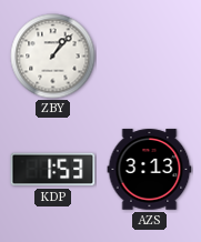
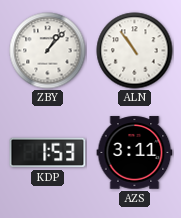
ALN: none -> 10:54 (135, 51)
AZS: 3:13 -> 3:11 (135, 153)
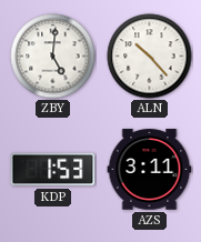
ZBY: 1:07 -> 5:01 (53, 57)
ALN: 10:54 -> 10:23 (150, 57)
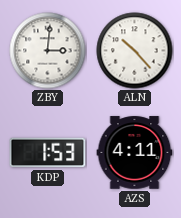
ZBY: 5:01 -> 3:01 (48, 51)
AZS: 3:11 -> 4:11 (135, 153)
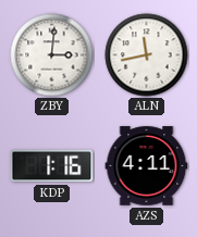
ALN: 10:23 -> 11:43 (147, 55)
KDP: 1:53 -> 1:16 (52, 166)
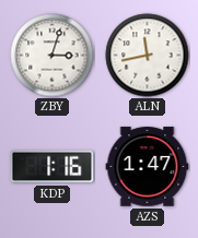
ZBY: 3:01 -> 3:03 (53, 56)
AZS: 4:11 -> 1:47 (148, 167)
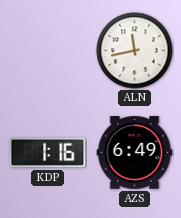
ZBY: 3:03 -> none (53, 56)
AZS: 1:47 -> 6:49 (135, 153)
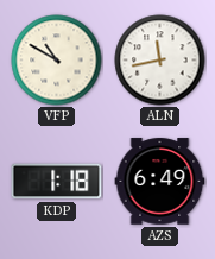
VFP: none -> 10:50 (57, 61)
KDP: 1:16 -> 1:18 (57, 182)
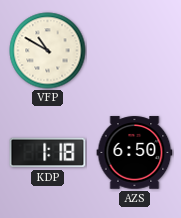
ALN: 11:43 -> none (160, 61)
AZS: 6:49 -> 6:50 (135, 153)
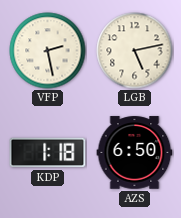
VFP: 10:50 -> 2:28 (48, 51)
LGB: none -> 5:13 (135, 51)
